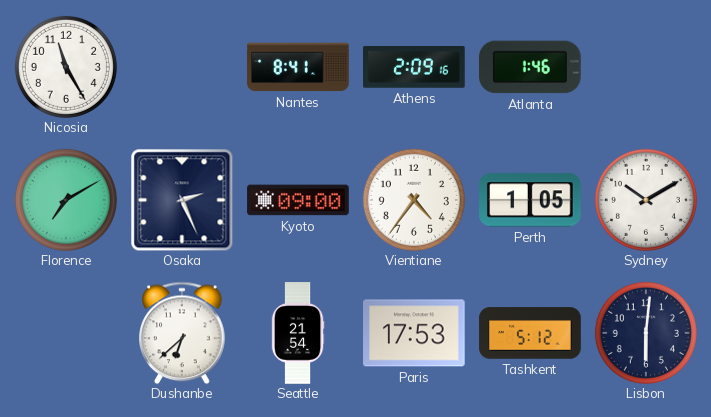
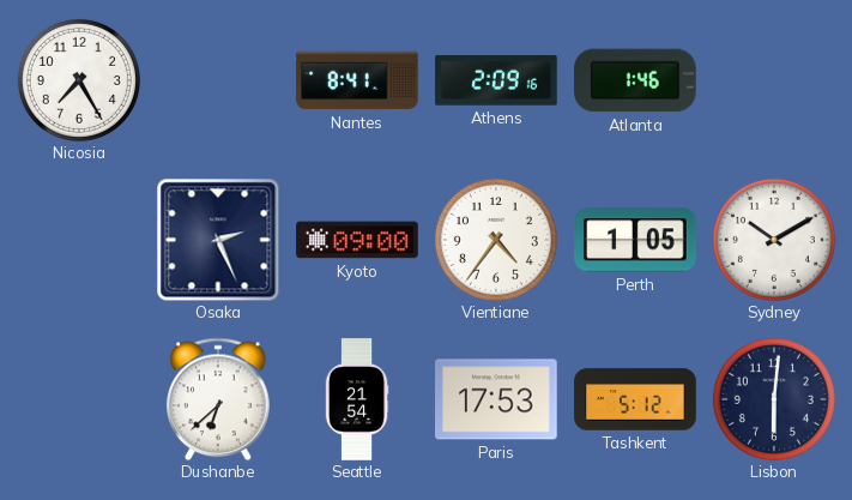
Nicosia: 11:25 -> 7:25 (79, 80)
Florence: 7:10 -> none (66, 200)
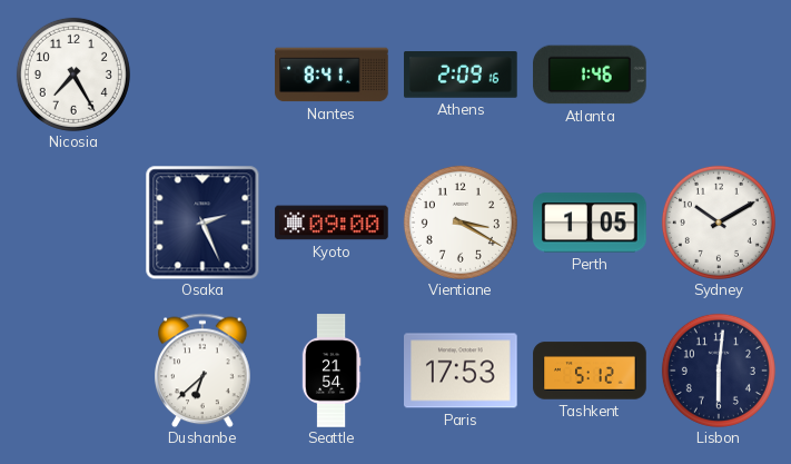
Vientiane: 4:36 -> 3:20 (461, 223)
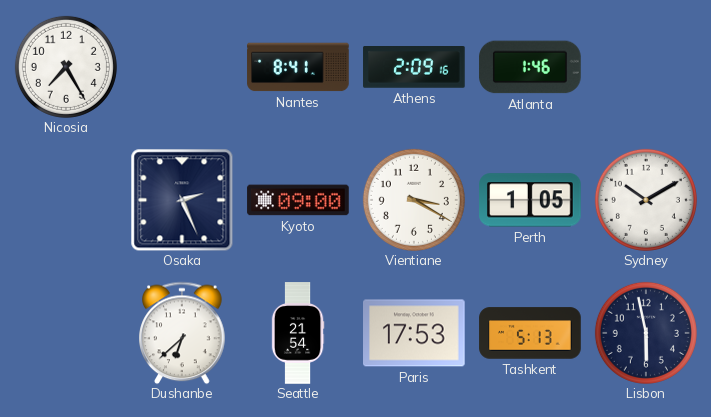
Tashkent: 5:12 -> 5:13 (530, 333)
Lisbon: 6:01 -> 5:58 (646, 333)
